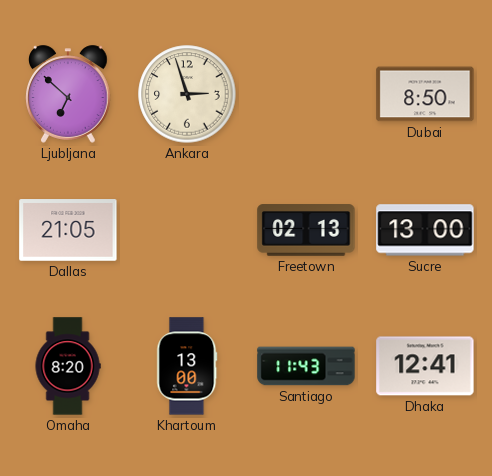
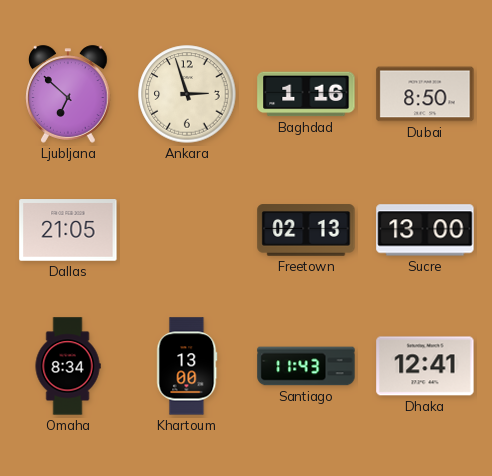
Baghdad: none -> 1:16 (306, 94)
Omaha: 8:20 -> 8:34 (68, 366)
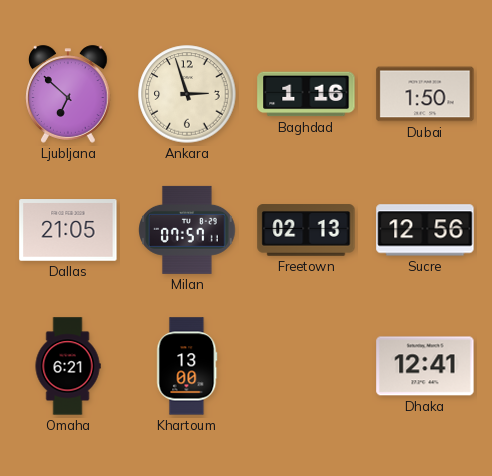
Dubai: 8:50 -> 1:50 (425, 94)
Milan: none -> 07:57 (187, 230)
Sucre: 13:00 -> 12:56 (425, 230)
Omaha: 8:34 -> 6:21 (68, 366)
Santiago: 11:43 -> none (306, 366)
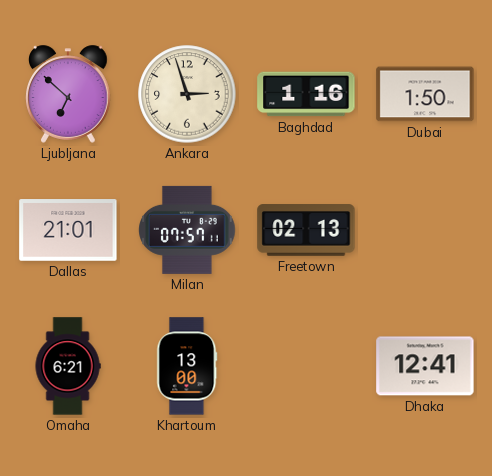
Dallas: 21:05 -> 21:01 (68, 230)
Sucre: 12:56 -> none (425, 230)
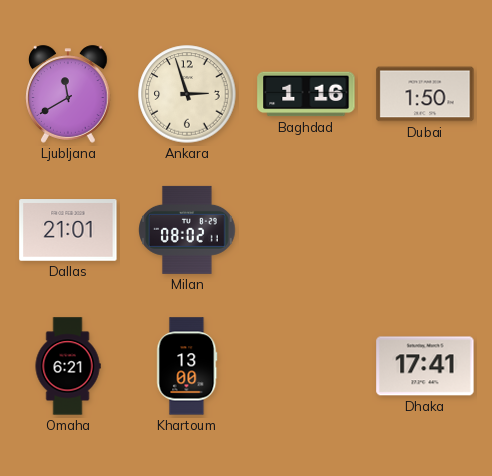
Ljubljana: 6:52 -> 11:40 (69, 94)
Milan: 07:57 -> 08:02 (187, 230)
Freetown: 02:13 -> none (306, 230)
Dhaka: 12:41 -> 17:41 (425, 366)
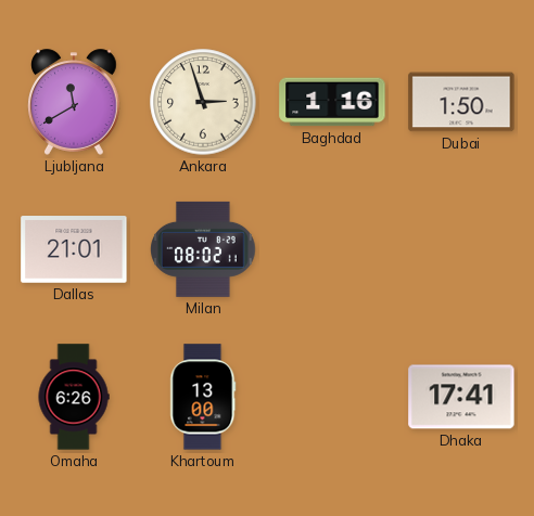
Omaha: 6:21 -> 6:26 (74, 397)
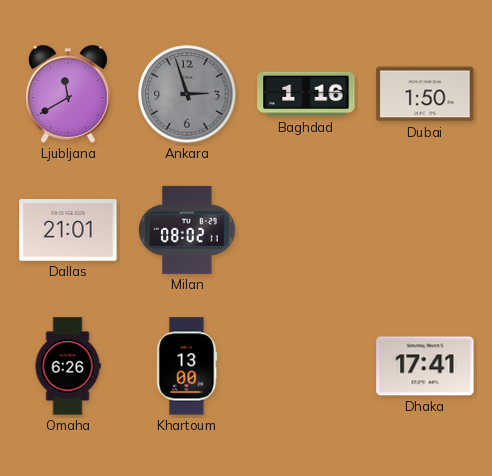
Ankara dial: cream -> grey (187, 94)
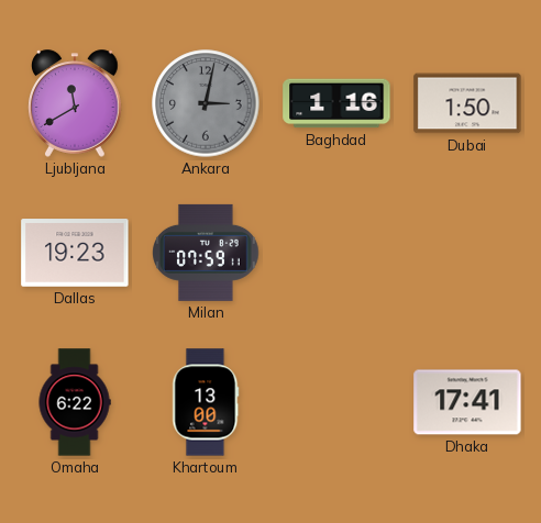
Ankara: 2:57 -> 3:02 (206, 103)
Dallas: 21:01 -> 19:23 (75, 253)
Milan: 08:02 -> 07:59 (206, 253)
Omaha: 6:26 -> 6:22 (75, 402)
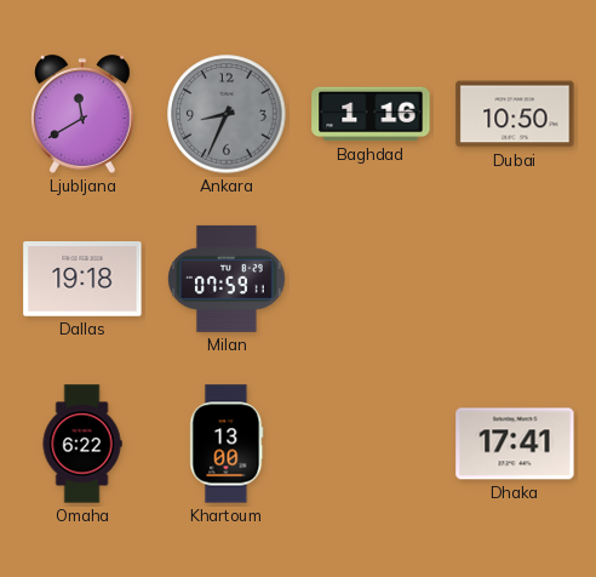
Ankara: 3:02 -> 8:34 (227, 114)
Dubai: 1:50 -> 10:50 (515, 114)
Dallas: 19:23 -> 19:18 (82, 279)
